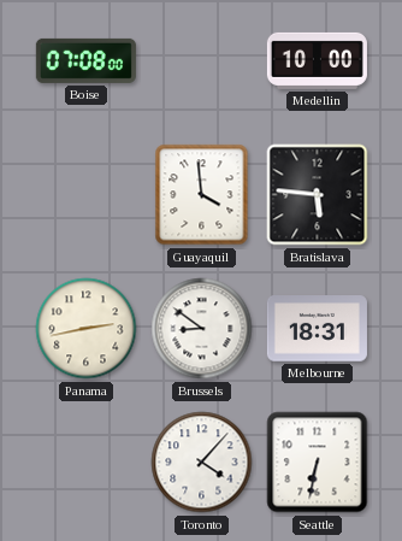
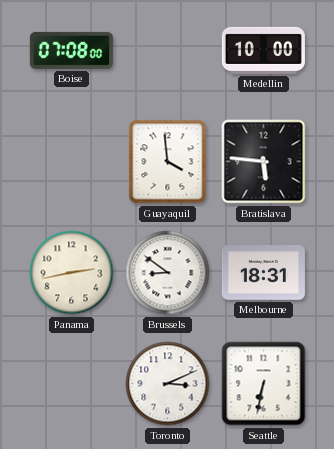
Toronto: 4:07 -> 3:11 (168, 384)
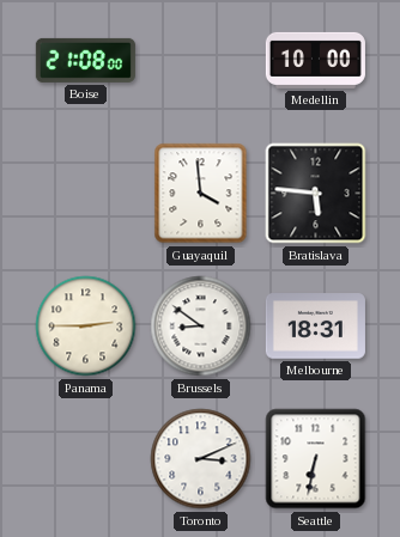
Boise: 07:08 -> 21:08 (85, 60)
Panama: 2:43 -> 2:45 (86, 327)
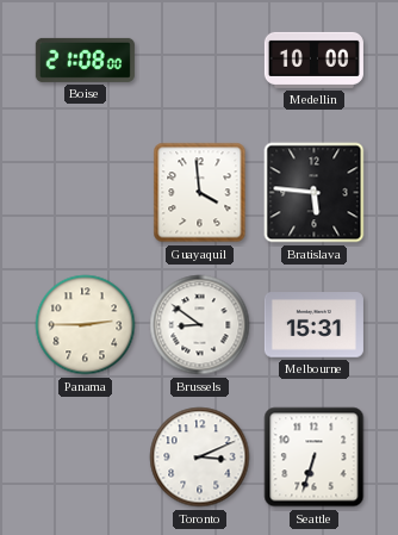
Melbourne: 18:31 -> 15:31 (313, 325)
Seattle: 6:32 -> 6:33 (315, 458)
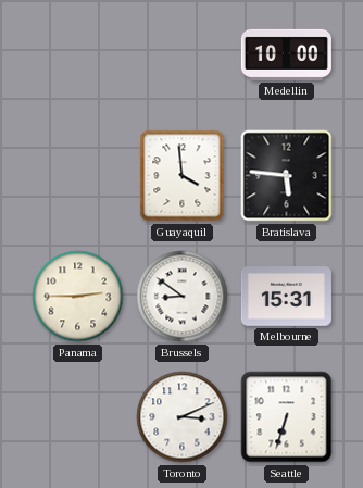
Boise: 21:08 -> none (85, 60)
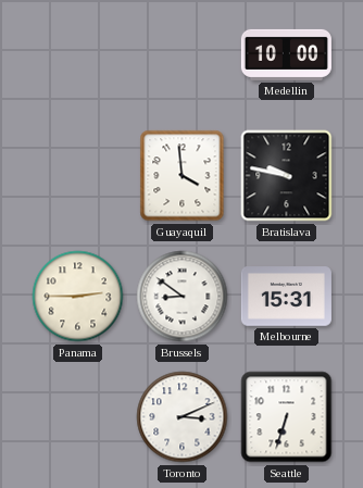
Bratislava: 5:46 -> 9:47 (287, 176)
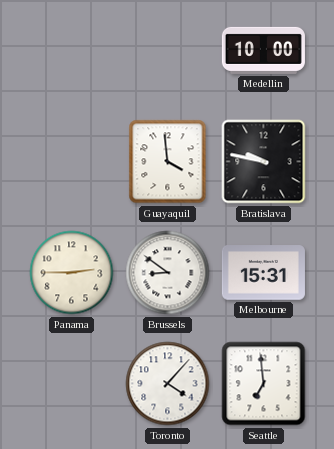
Toronto: 3:11 -> 4:07 (168, 384)
Seattle: 6:33 -> 6:59 (264, 384)
